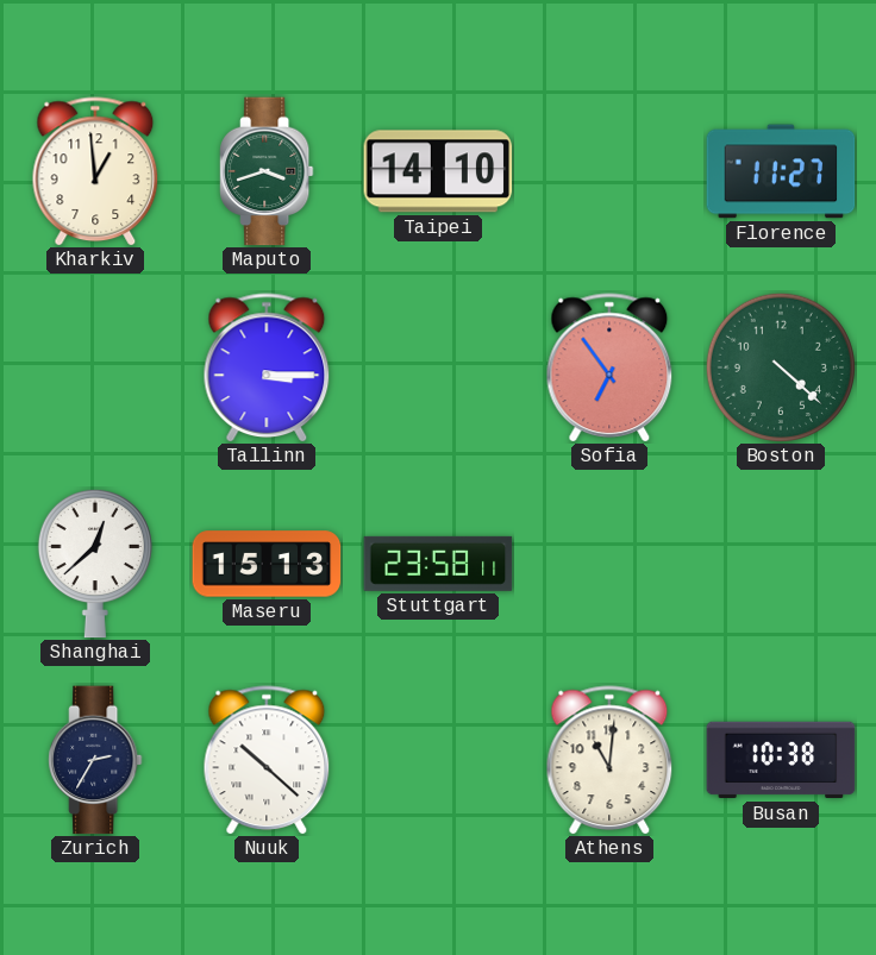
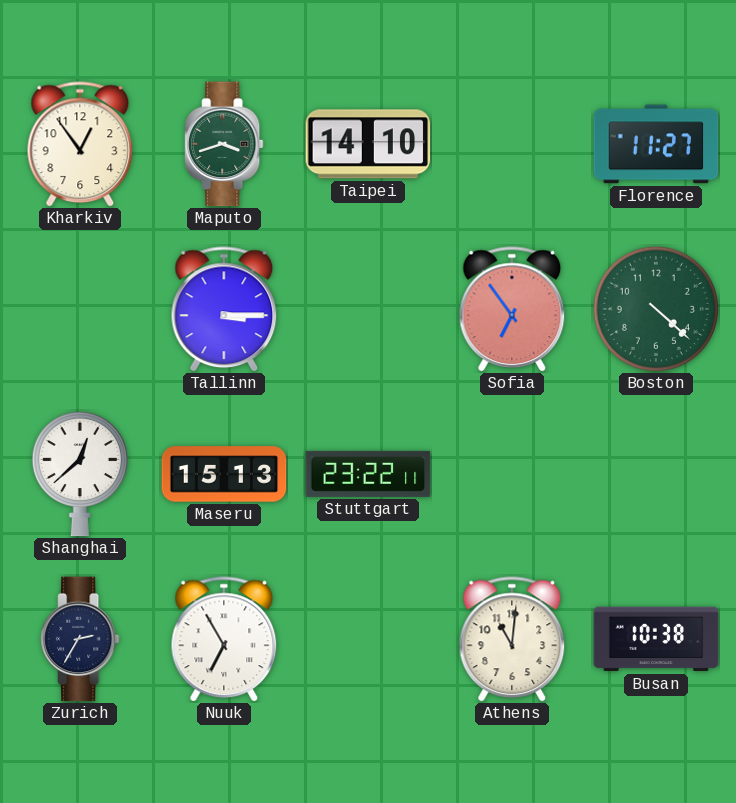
Kharkiv: 12:59 -> 12:54 (80, 144)
Stuttgart: 23:58 -> 23:22 (368, 474)
Nuuk: 10:22 -> 6:55 (224, 639)
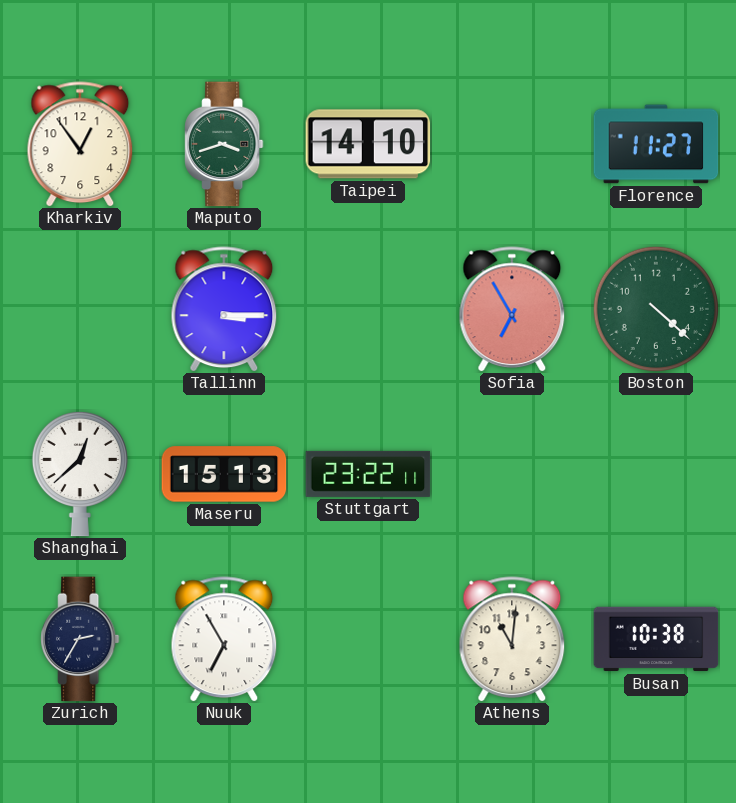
Sofia: 6:54 -> 6:55 (512, 309)
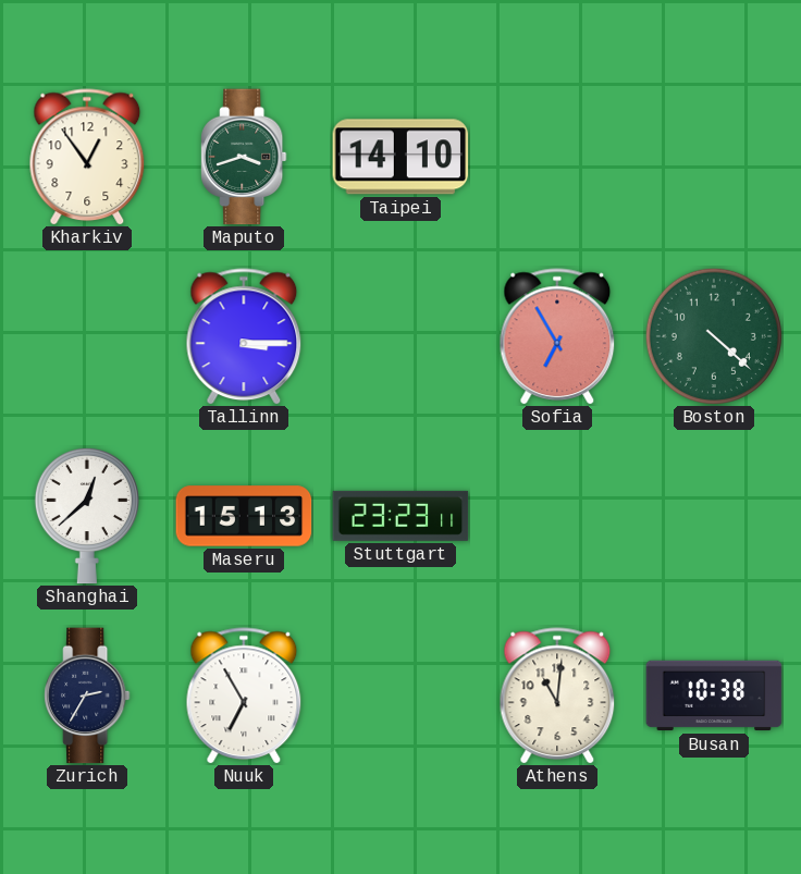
Florence: 11:27 -> none (656, 144)
Stuttgart: 23:22 -> 23:23 (401, 516)
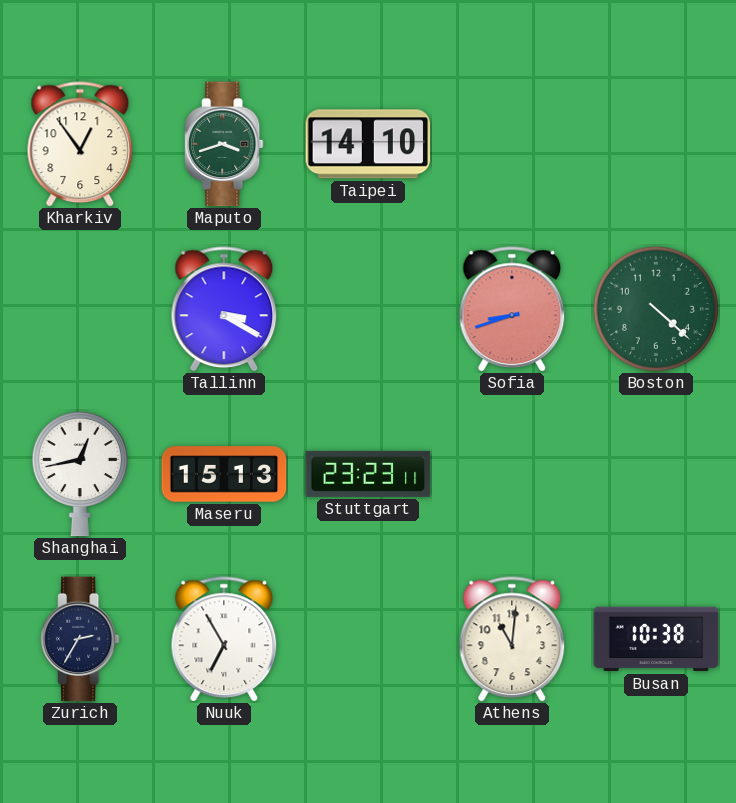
Tallinn: 3:15 -> 3:20 (224, 309)
Sofia: 6:55 -> 8:42 (512, 309)
Shanghai: 12:38 -> 12:43 (80, 474)
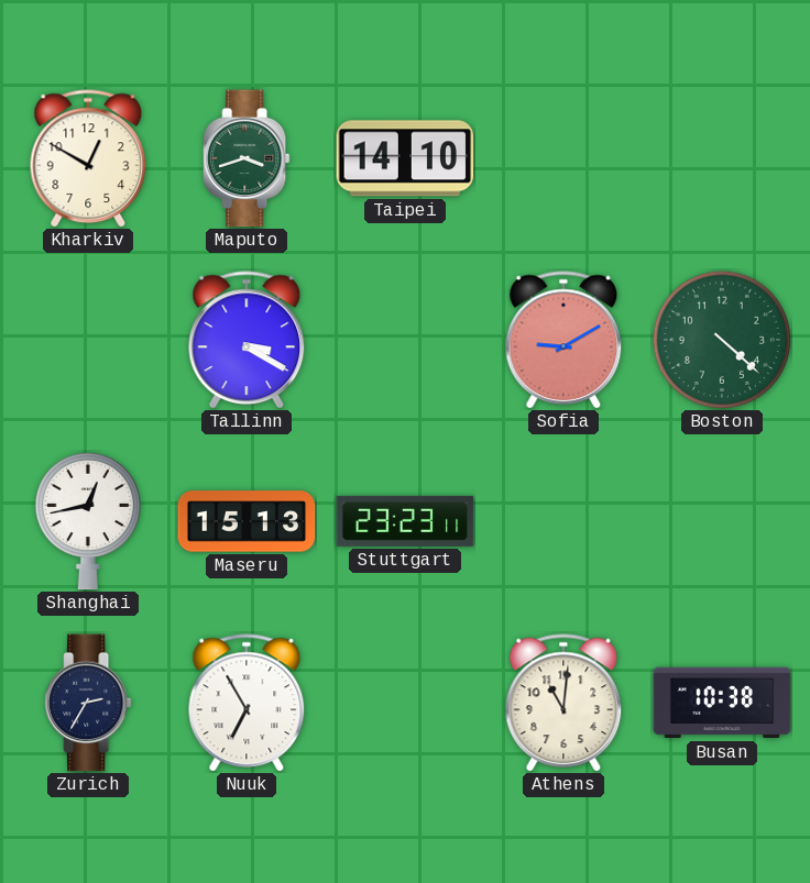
Kharkiv: 12:54 -> 12:50 (88, 158)
Sofia: 8:42 -> 9:10 (563, 340)
